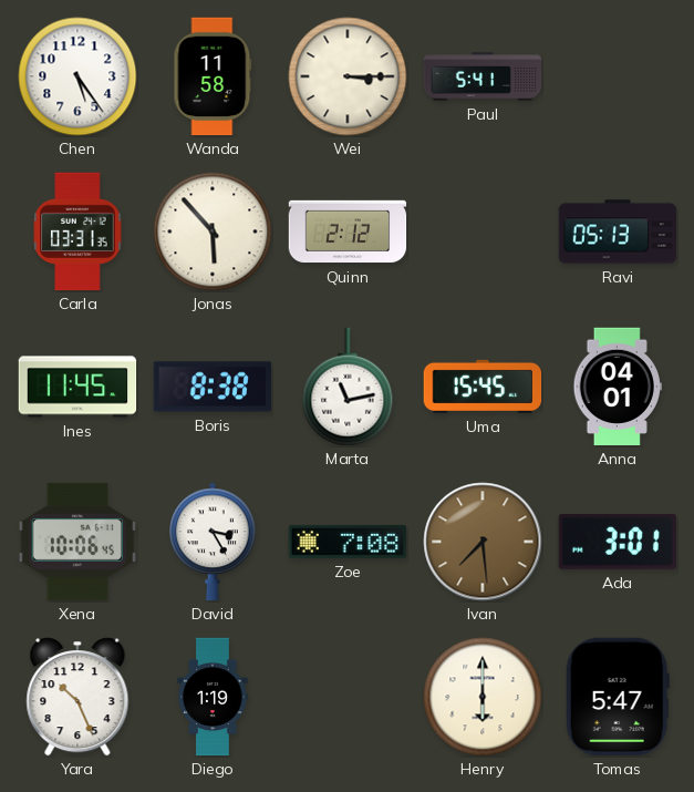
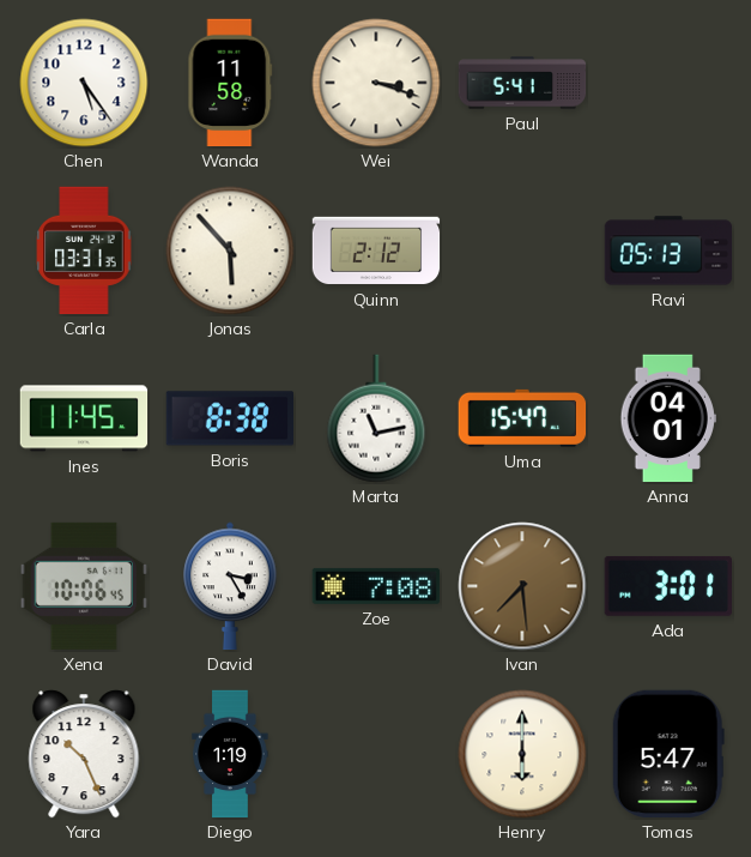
Wei: 3:15 -> 3:18 (376, 83)
Uma: 15:45 -> 15:47 (522, 418)
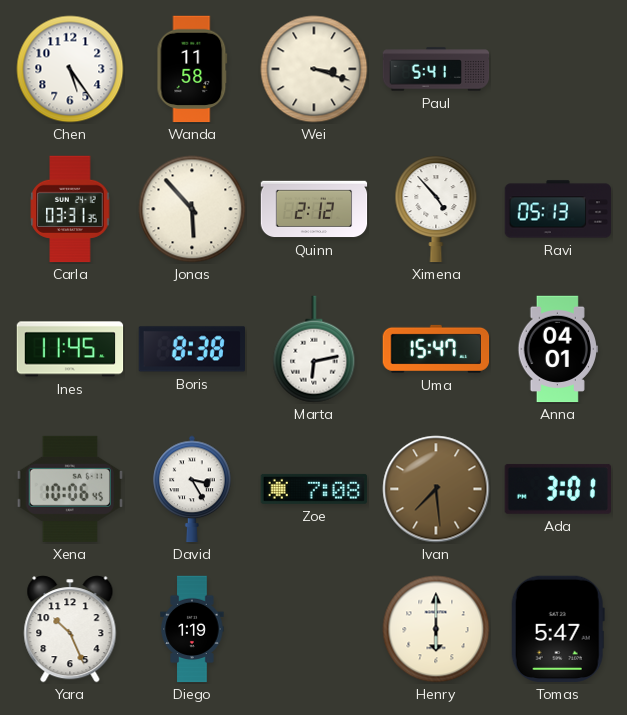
Ximena: none -> 4:53 (436, 209)
Marta: 11:13 -> 6:13 (314, 349)
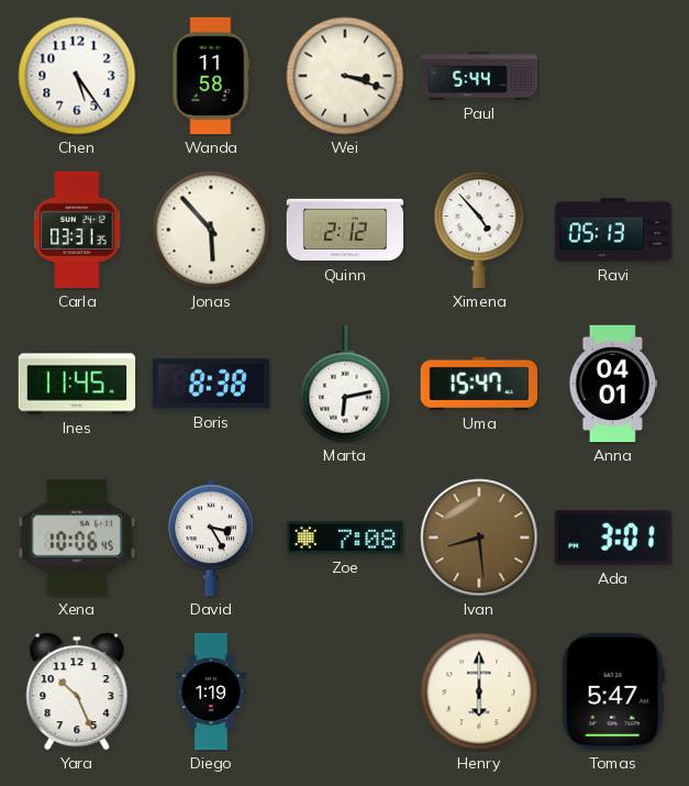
Paul: 5:41 -> 5:44 (479, 76)
Ivan: 7:29 -> 8:29 (479, 538)
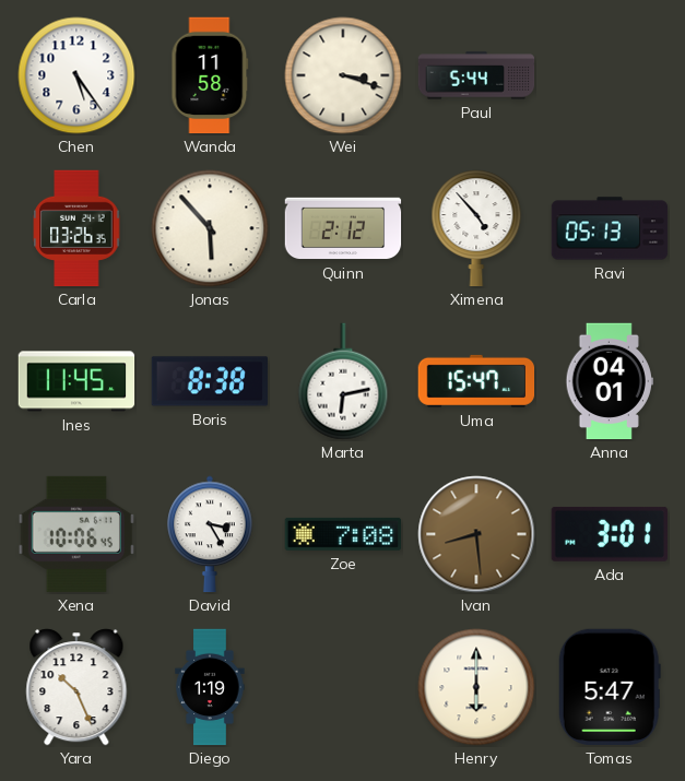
Carla: 03:31 -> 03:26 (76, 228)
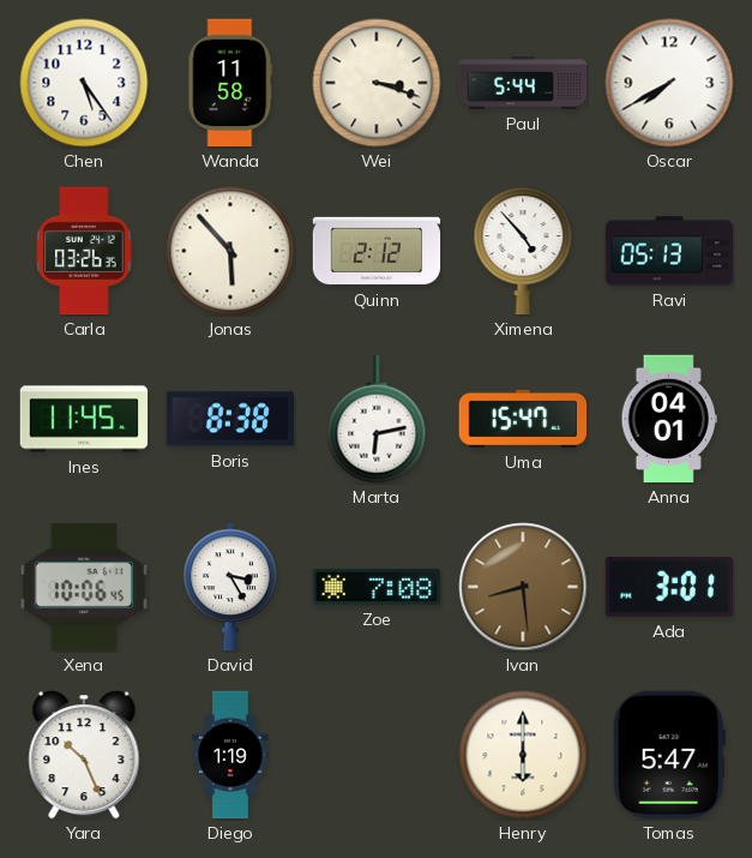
Oscar: none -> 7:40 (669, 83)
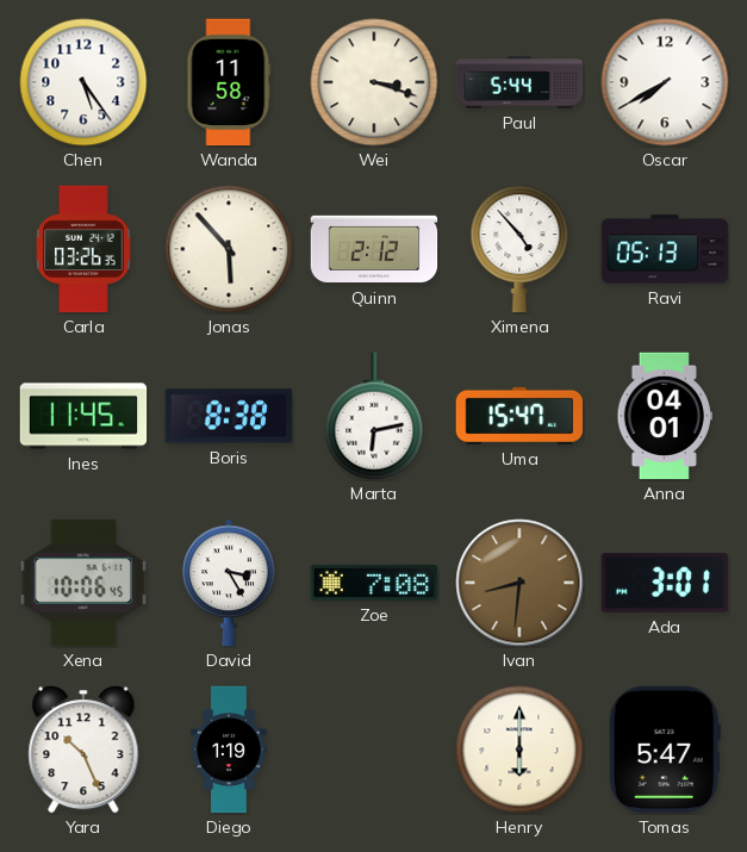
Ivan: 8:29 -> 8:31 (519, 583)
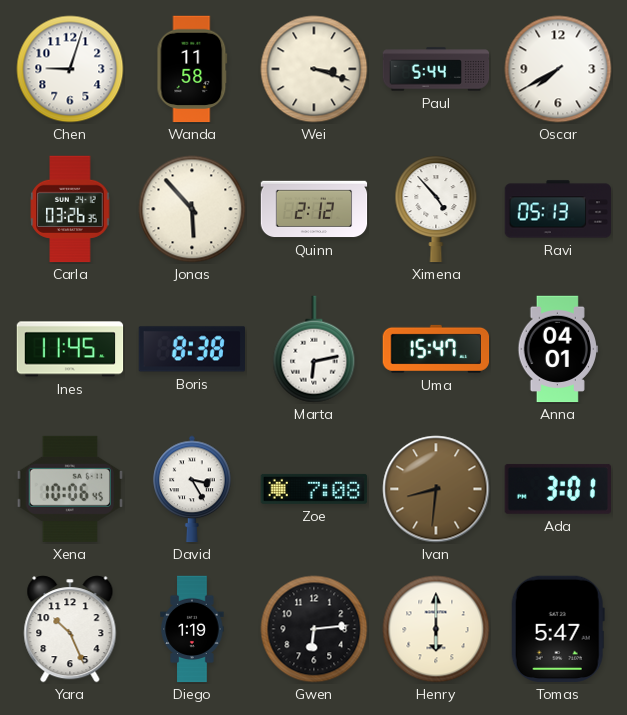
Chen: 5:24 -> 9:03 (70, 69)
Gwen: none -> 6:14 (314, 629)
